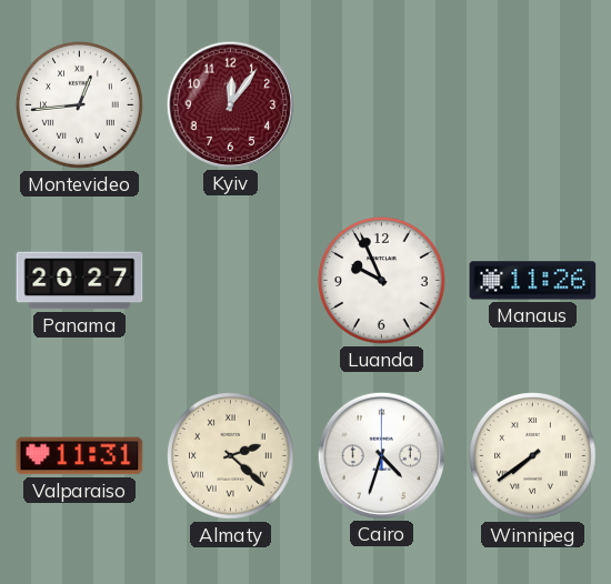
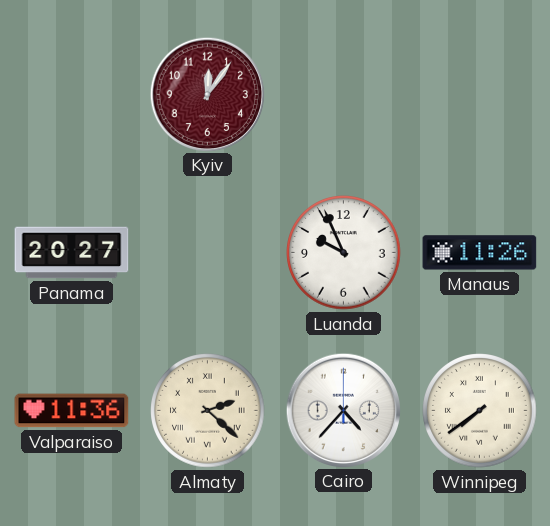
Montevideo: 12:44 -> none (80, 105)
Valparaiso: 11:31 -> 11:36 (72, 411)
Cairo: 4:33 -> 4:37 (343, 410)
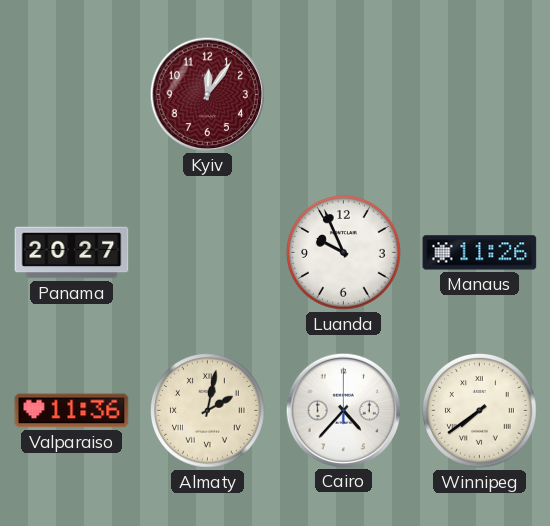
Almaty: 2:22 -> 2:02 (208, 411)
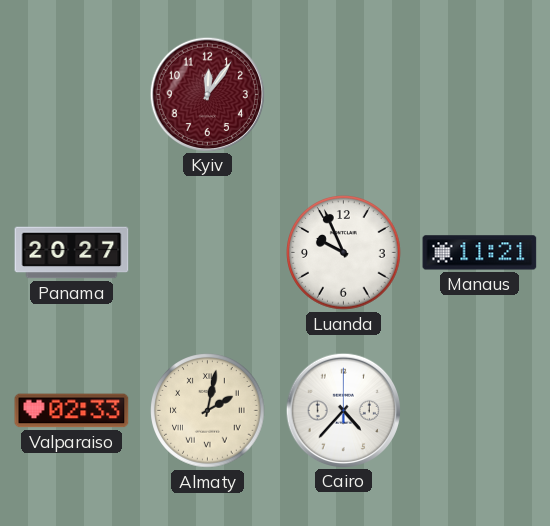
Manaus: 11:26 -> 11:21 (480, 253)
Valparaiso: 11:36 -> 02:33 (72, 411)
Winnipeg: 7:39 -> none (480, 411)
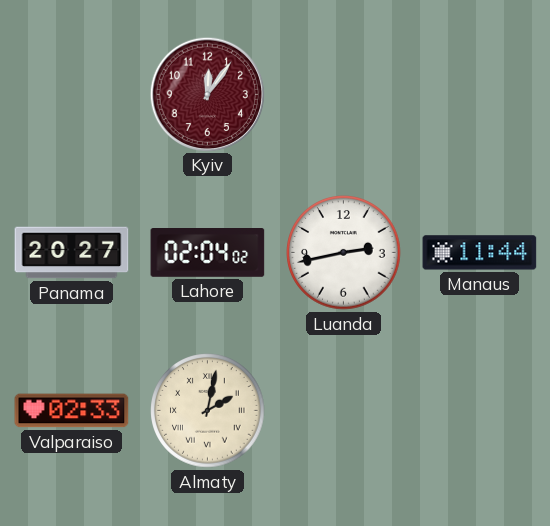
Lahore: none -> 02:04 (208, 253)
Luanda: 9:56 -> 2:43 (344, 253)
Manaus: 11:21 -> 11:44 (480, 253)
Cairo: 4:37 -> none (343, 410)
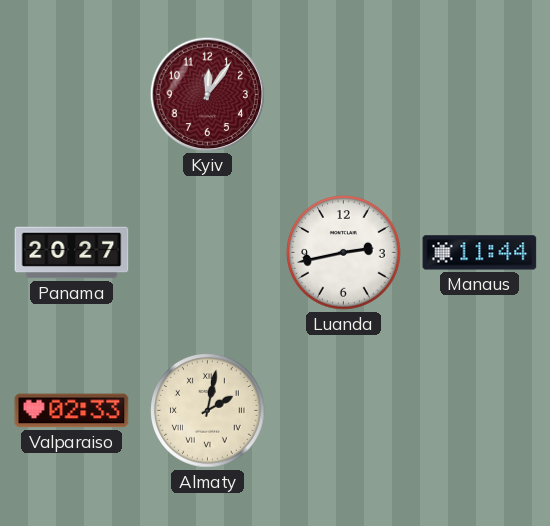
Lahore: 02:04 -> none (208, 253)
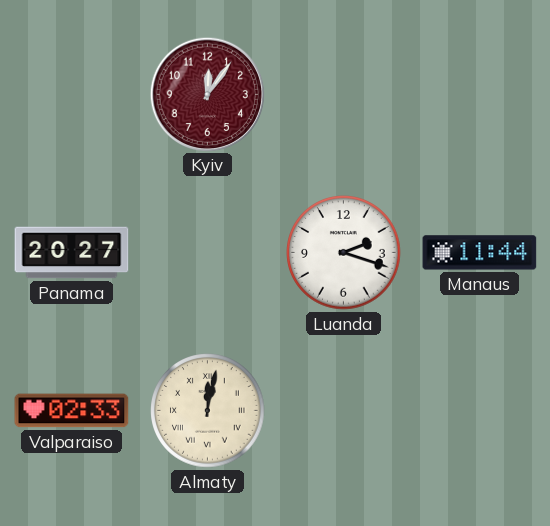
Luanda: 2:43 -> 2:18 (344, 253)
Almaty: 2:02 -> 12:02 (208, 411)
